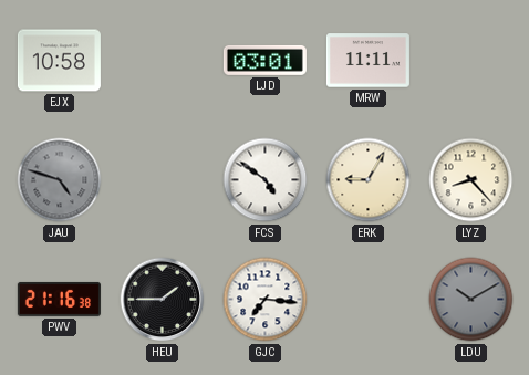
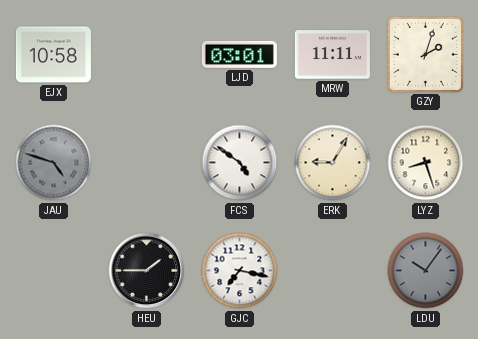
GZY: none -> 2:03 (425, 54)
LYZ: 8:23 -> 8:27 (426, 163)
PWV: 21:16 -> none (59, 299)
GJC: 7:16 -> 7:17 (240, 271)
LDU: 10:10 -> 10:06 (426, 271)
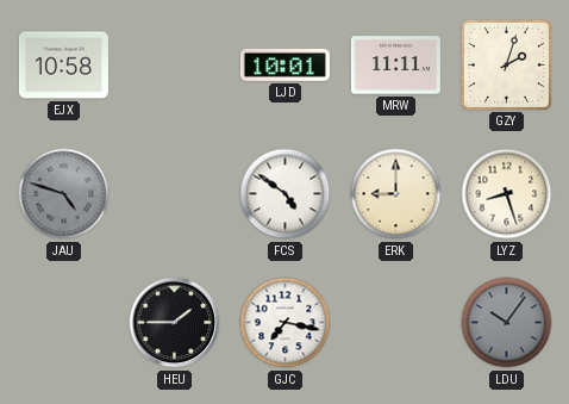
LJD: 03:01 -> 10:01 (284, 64)
ERK: 9:05 -> 9:00 (396, 194)
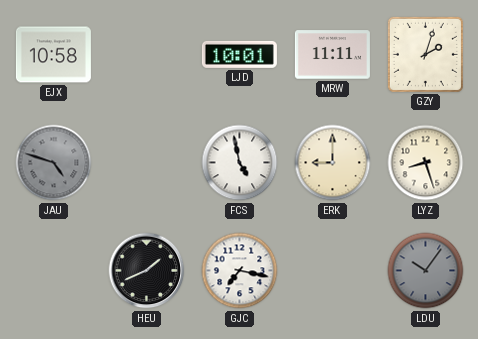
FCS: 4:51 -> 4:58 (240, 163)
HEU: 1:45 -> 1:41 (147, 271)
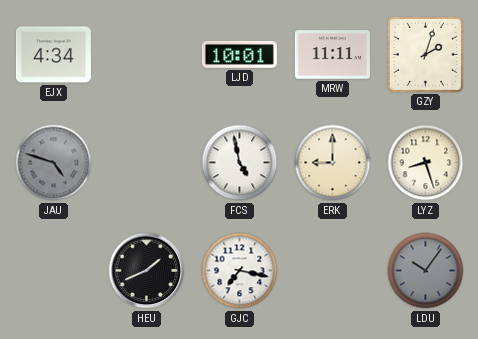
EJX: 10:58 -> 4:34 (53, 55)
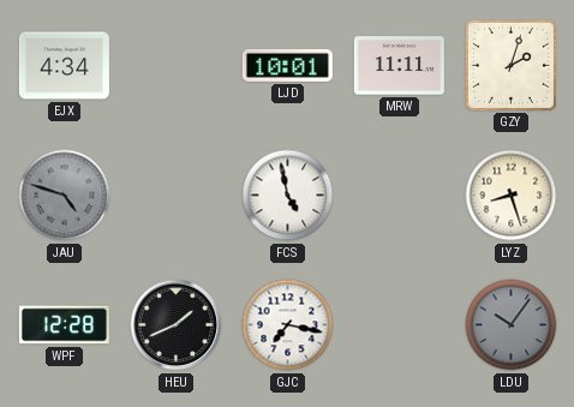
ERK: 9:00 -> none (333, 163)
WPF: none -> 12:28 (64, 325)
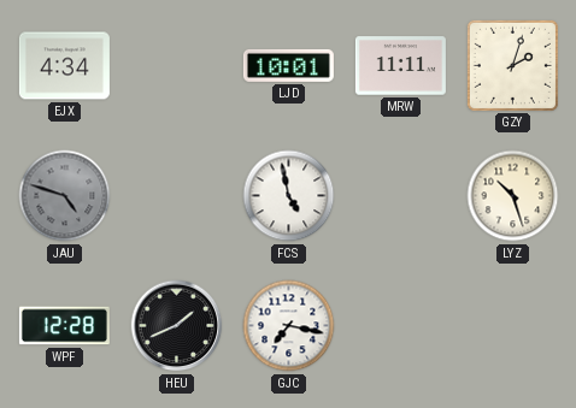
LYZ: 8:27 -> 10:27 (513, 196)
LDU: 10:06 -> none (512, 325)
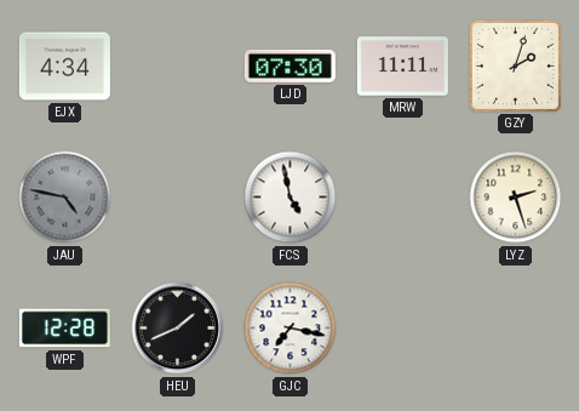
LJD: 10:01 -> 07:30 (289, 65)
JAU: 4:48 -> 4:47 (65, 198)
LYZ: 10:27 -> 2:27 (516, 198)
